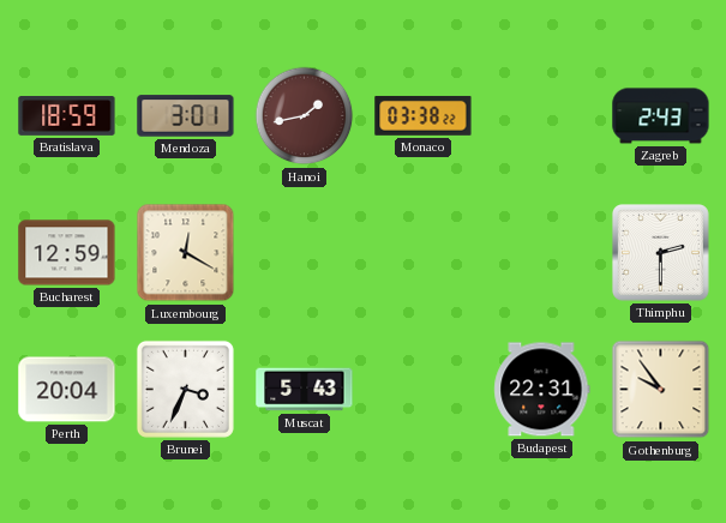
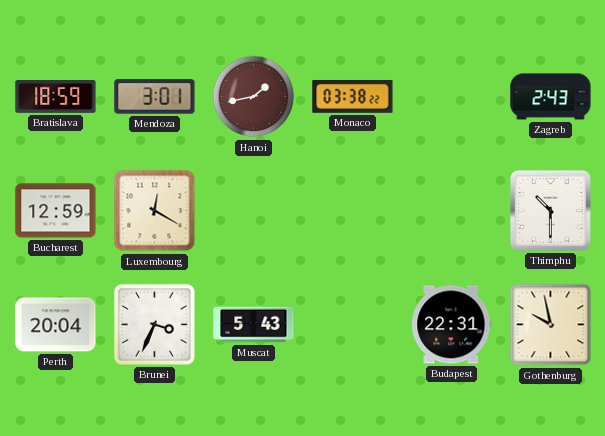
Thimphu: 2:30 -> 10:30 (551, 211)
Gothenburg: 9:54 -> 9:58 (551, 325)
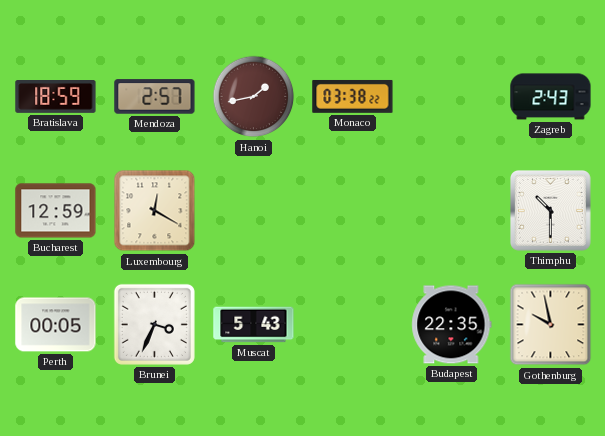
Mendoza: 3:01 -> 2:57 (155, 97)
Perth: 20:04 -> 00:05 (56, 325)
Budapest: 22:31 -> 22:35 (452, 325)
